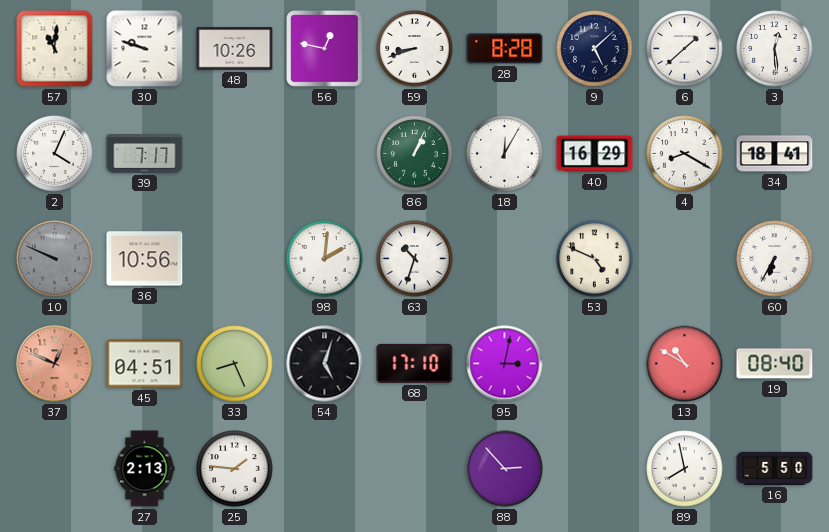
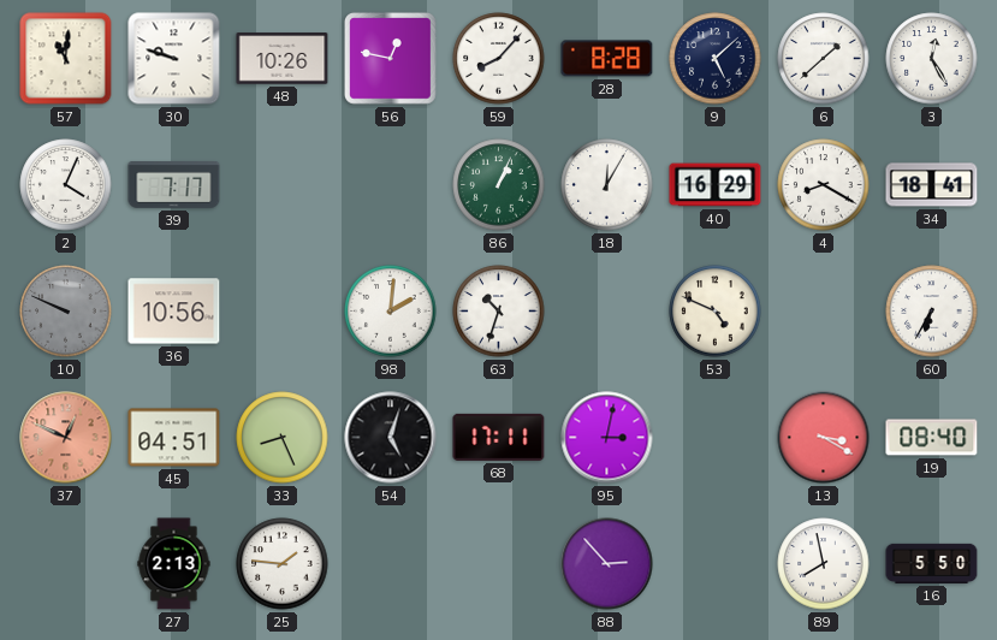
59: 8:42 -> 8:07 (499, 59)
3: 12:29 -> 12:25 (932, 59)
68: 17:10 -> 17:11 (499, 437)
13: 10:50 -> 3:20 (824, 438)
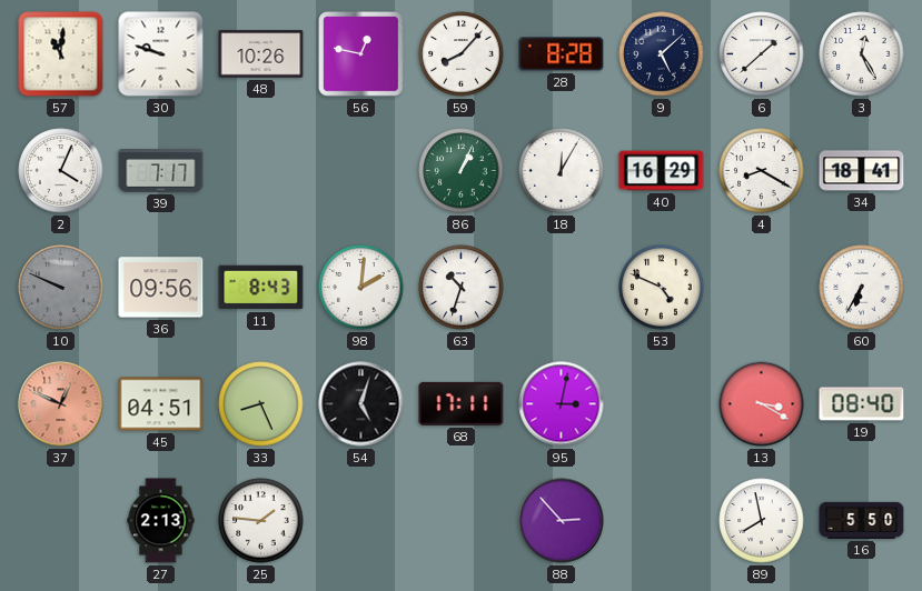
36: 10:56 -> 09:56 (161, 288)
11: none -> 8:43 (261, 288)
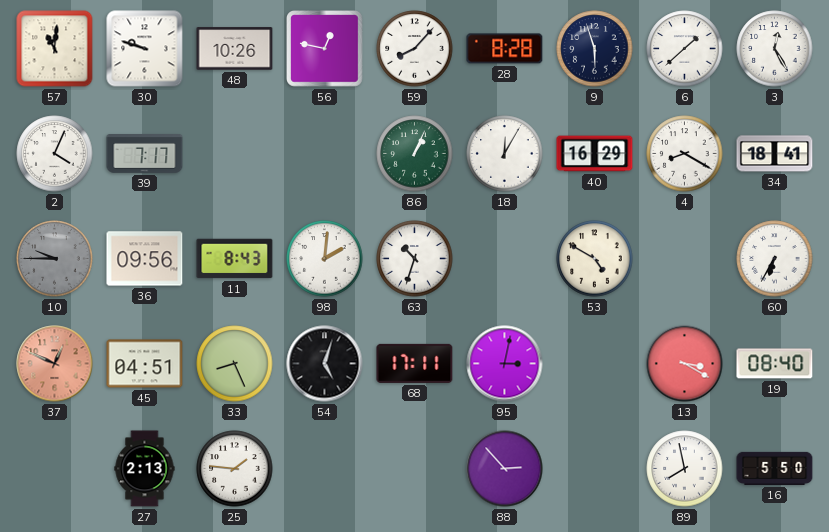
9: 5:08 -> 5:57 (595, 49)
10: 9:49 -> 9:45 (55, 259)
53: 4:49 -> 4:50 (595, 259)
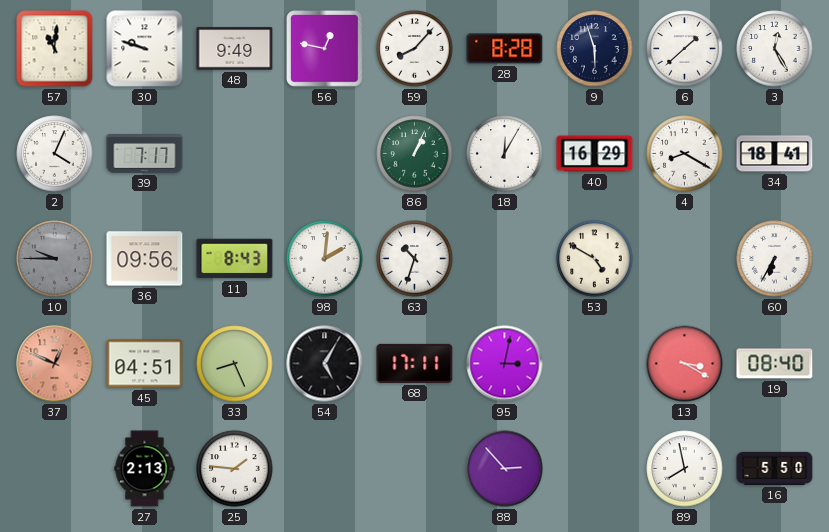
48: 10:26 -> 9:49 (235, 49)
54: 5:03 -> 5:05 (325, 364)
